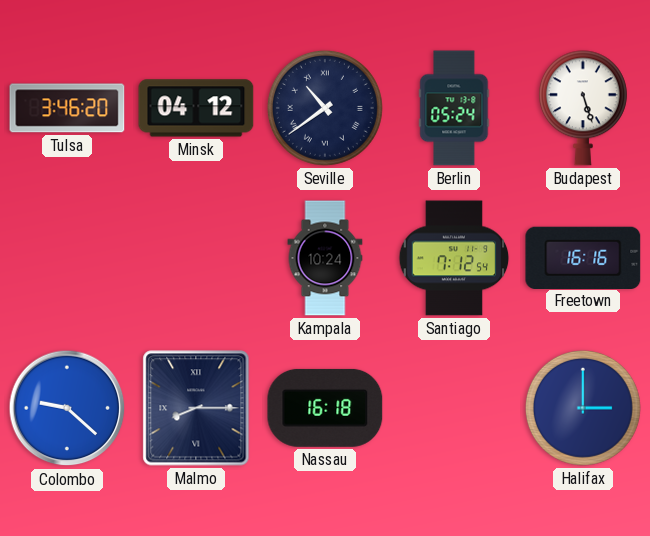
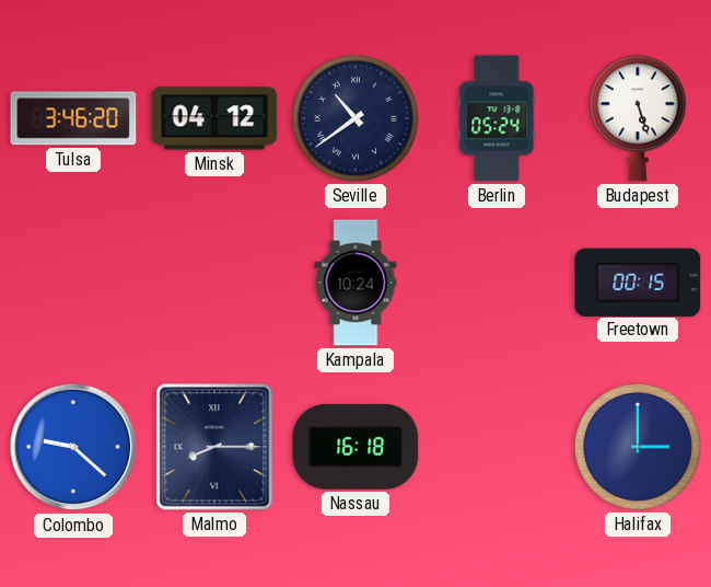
Santiago: 7:12 -> none (454, 258)
Freetown: 16:16 -> 00:15 (638, 281)
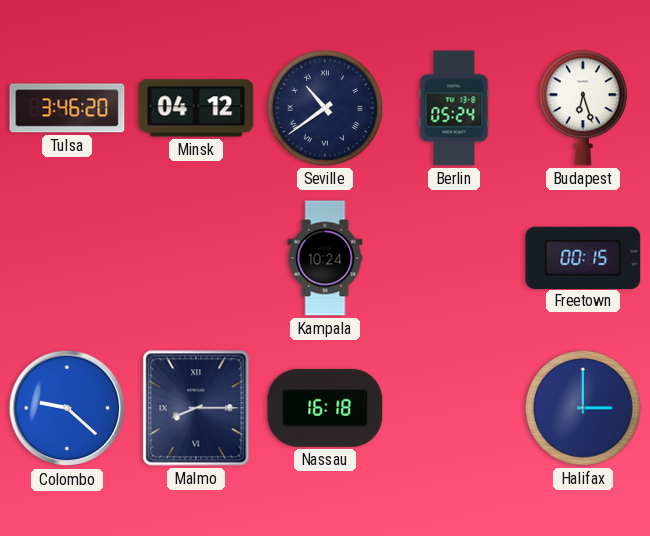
Budapest: 5:27 -> 6:27 (583, 108)
